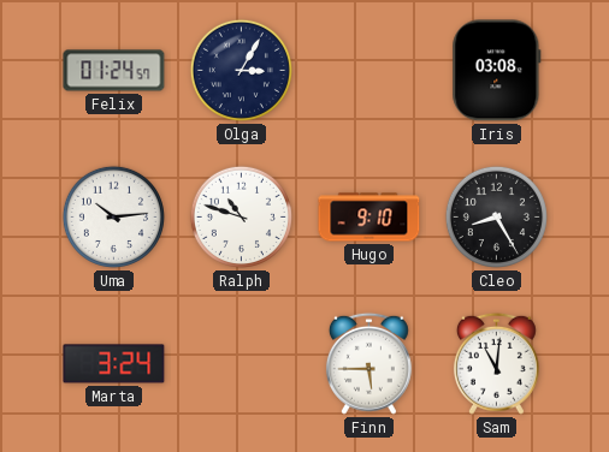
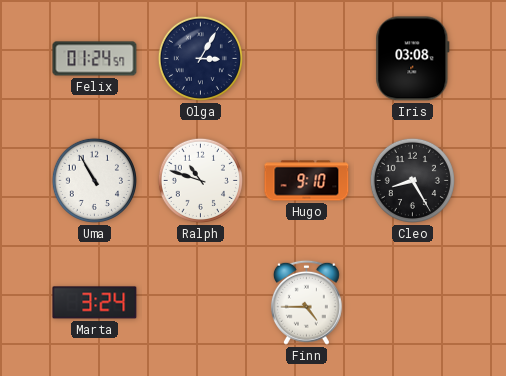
Uma: 10:14 -> 10:55 (94, 180)
Finn: 5:45 -> 4:45 (306, 302)
Sam: 11:01 -> none (496, 363)
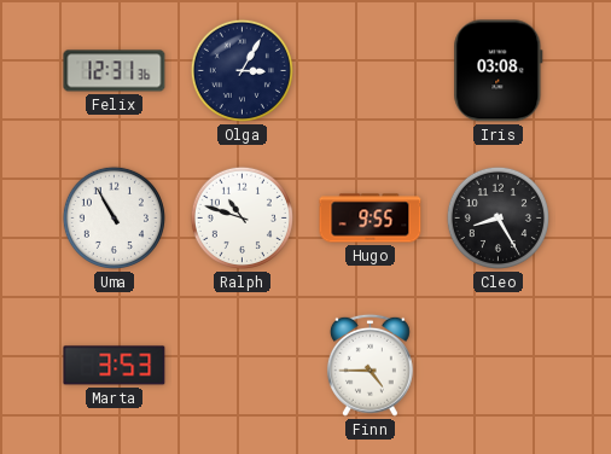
Felix: 01:24 -> 12:31 (115, 71)
Hugo: 9:10 -> 9:55 (371, 219)
Marta: 3:24 -> 3:53 (115, 366)
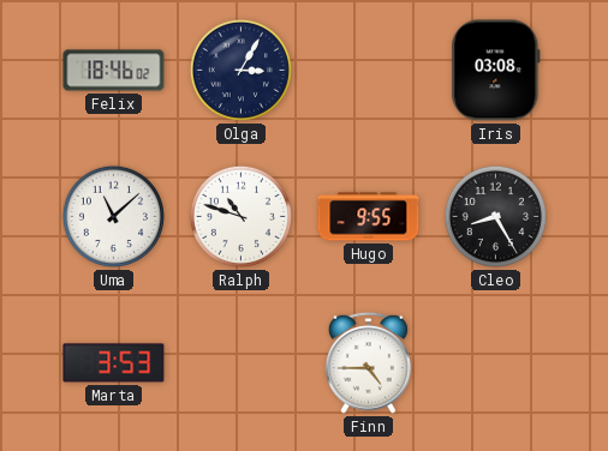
Felix: 12:31 -> 18:46 (114, 71)
Uma: 10:55 -> 11:08 (113, 216)
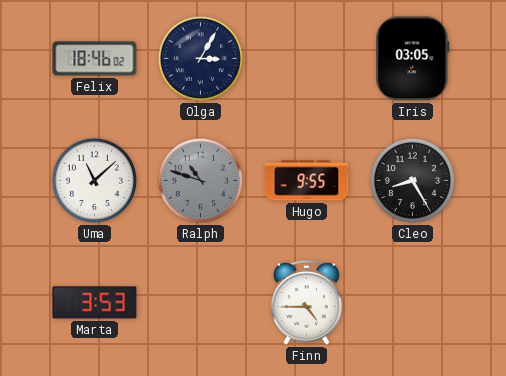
Iris: 03:08 -> 03:05 (413, 59)
Ralph dial: white -> grey (200, 180)
